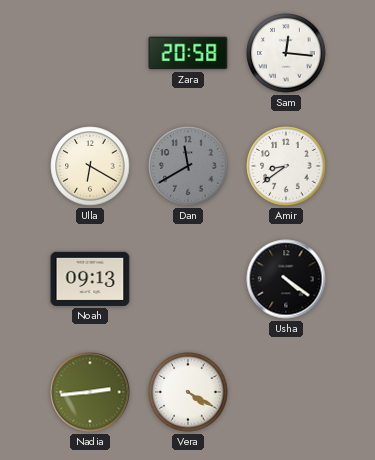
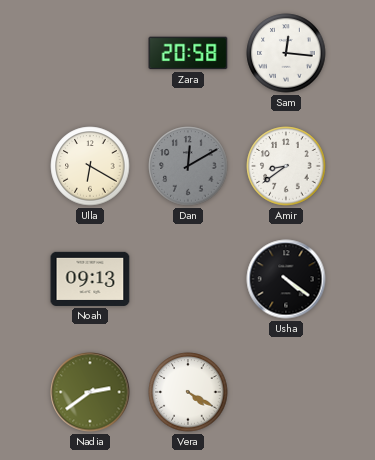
Dan: 11:40 -> 12:10 (188, 166)
Nadia: 2:44 -> 2:39 (90, 392)
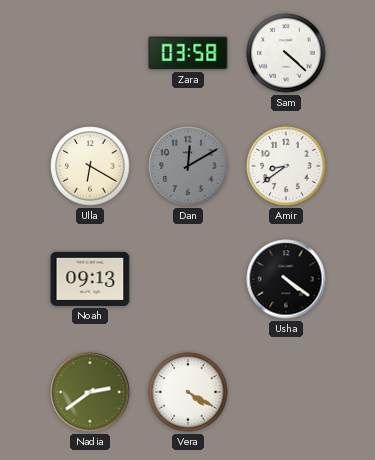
Zara: 20:58 -> 03:58 (188, 53)
Sam: 12:16 -> 4:22 (286, 53)
